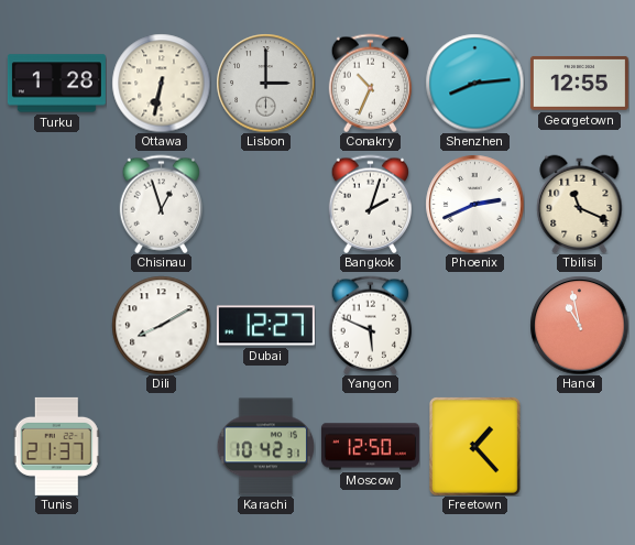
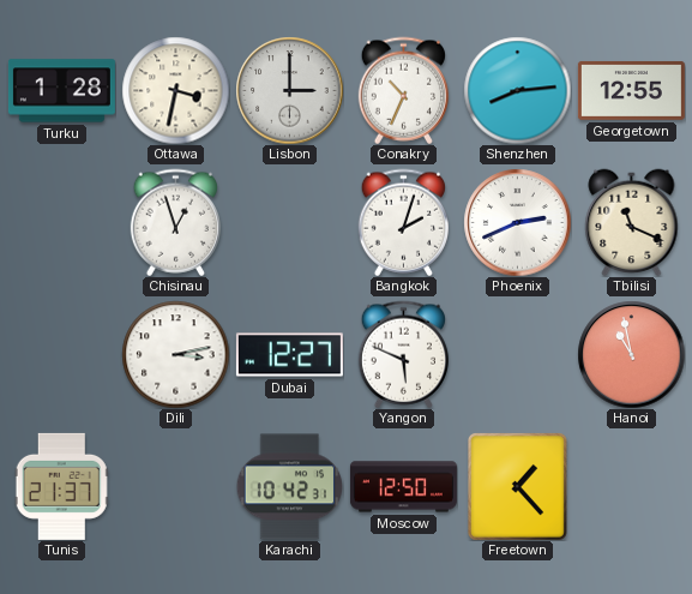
Ottawa: 6:32 -> 3:32 (175, 90)
Dili: 8:10 -> 3:13 (175, 354)
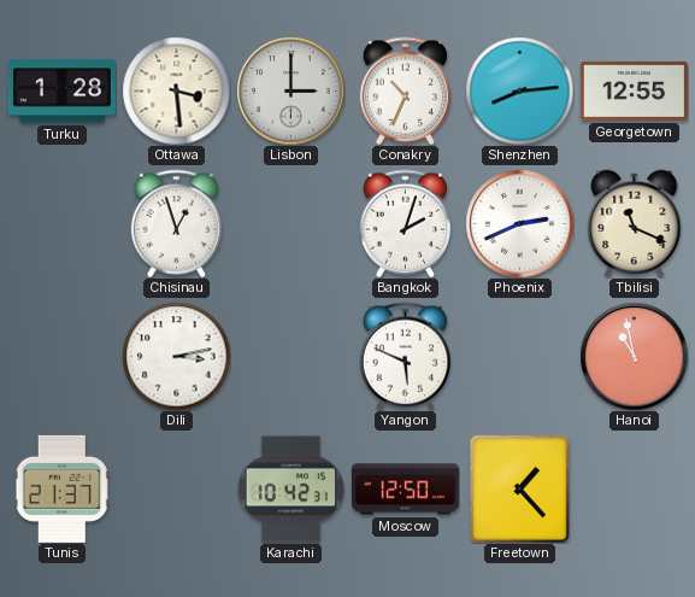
Ottawa: 3:32 -> 3:29 (176, 90)
Dubai: 12:27 -> none (289, 355)
